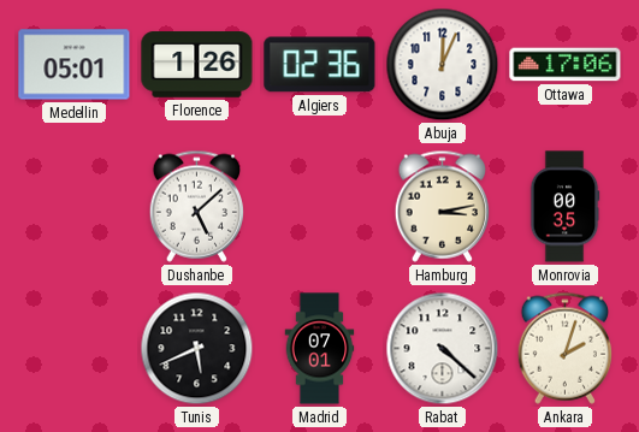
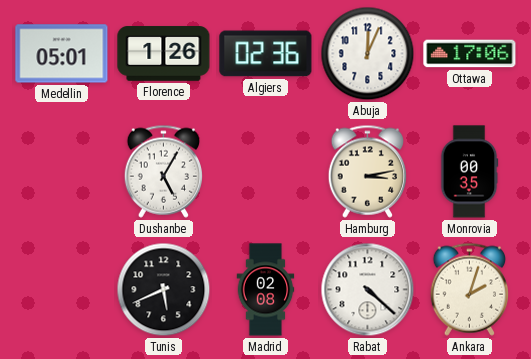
Dushanbe: 5:08 -> 5:05 (163, 171)
Madrid: 07:01 -> 02:08 (266, 290)
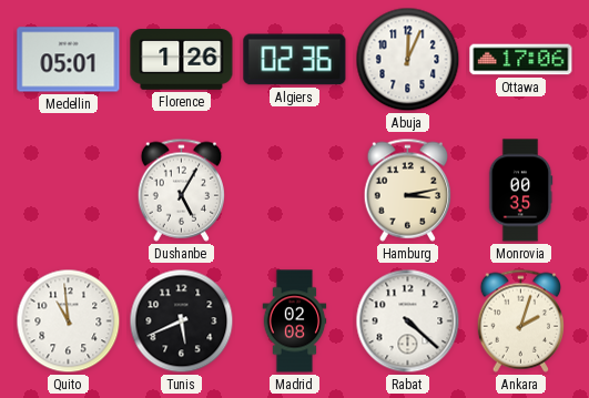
Quito: none -> 10:59 (69, 322)
